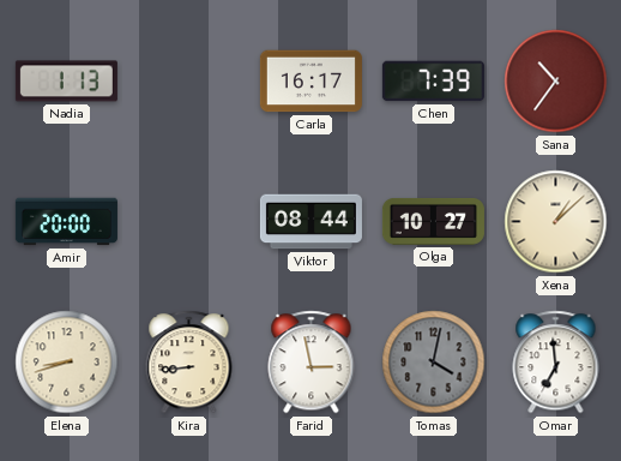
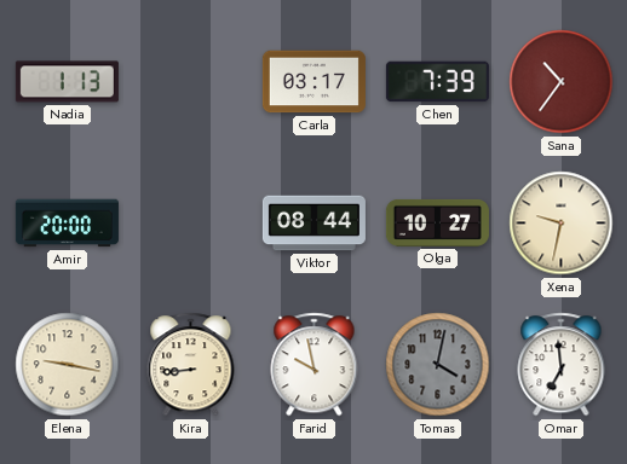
Carla: 16:17 -> 03:17 (313, 82)
Xena: 1:08 -> 9:32 (562, 224)
Elena: 8:42 -> 9:17 (68, 365)
Farid: 2:58 -> 9:58 (315, 365)
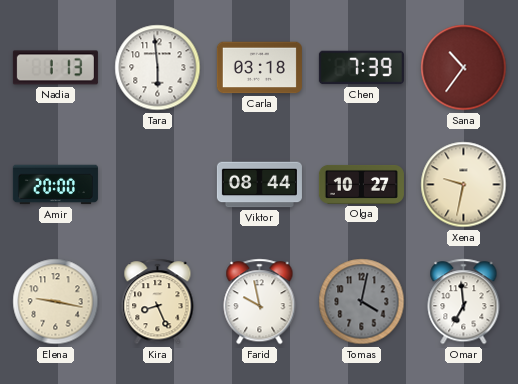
Tara: none -> 5:59 (158, 68)
Carla: 03:17 -> 03:18 (259, 68)
Kira: 8:44 -> 8:26 (158, 302)
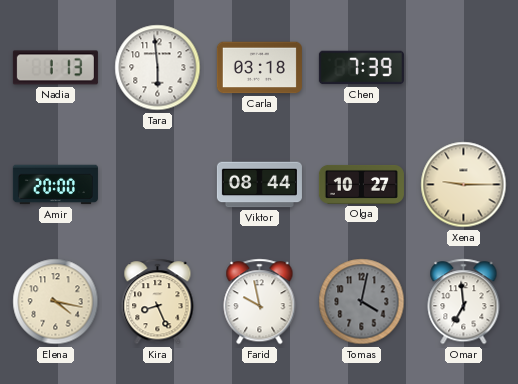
Sana: 10:36 -> none (464, 68)
Xena: 9:32 -> 9:15 (464, 185)
Elena: 9:17 -> 4:17 (56, 302)
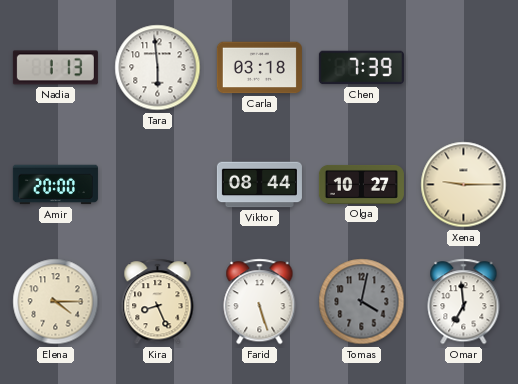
Elena: 4:17 -> 4:15 (56, 302)
Farid: 9:58 -> 5:27 (260, 302)
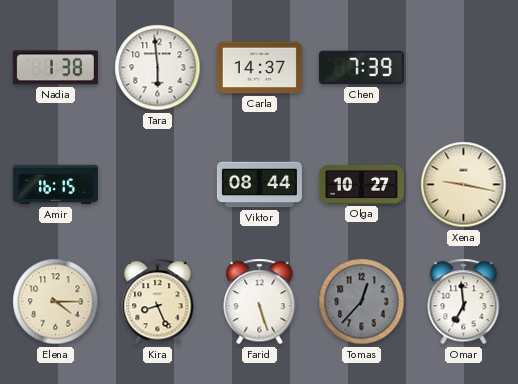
Nadia: 1:13 -> 1:38 (55, 68)
Carla: 03:18 -> 14:37 (259, 68)
Amir: 20:00 -> 16:15 (55, 185)
Xena: 9:15 -> 9:17 (464, 185)
Tomas: 4:02 -> 12:37 (362, 302)
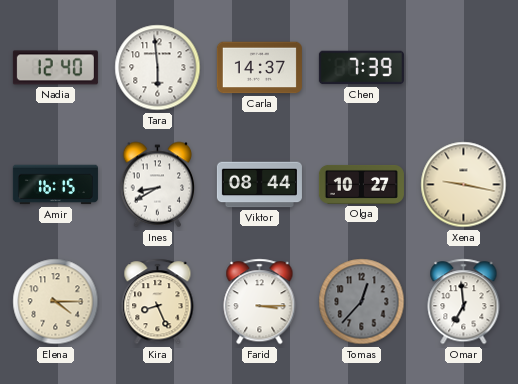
Nadia: 1:38 -> 12:40 (55, 68)
Ines: none -> 8:40 (158, 185)
Farid: 5:27 -> 3:15 (260, 302)
